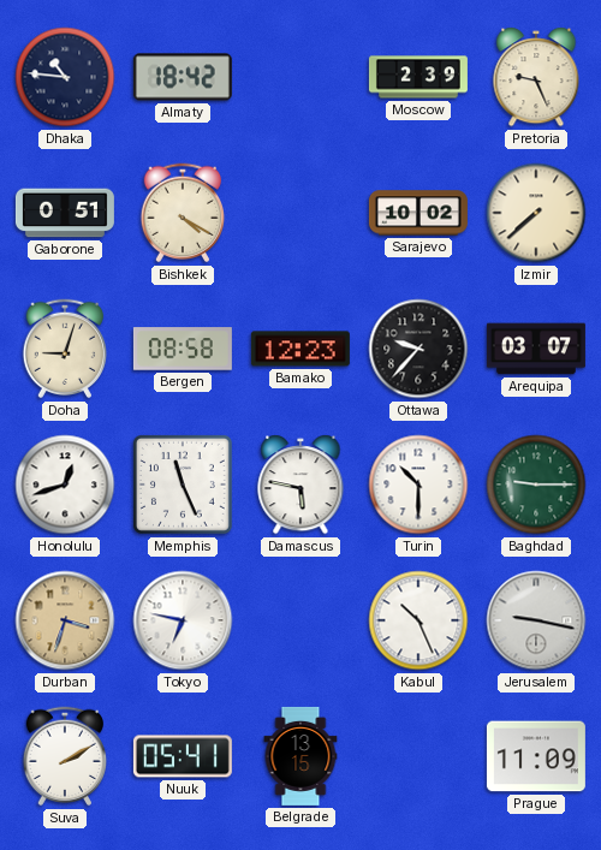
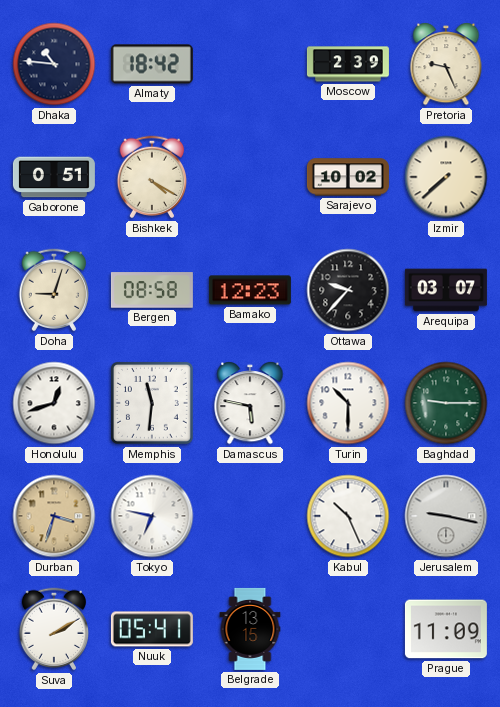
Memphis: 11:26 -> 11:31 (152, 403)
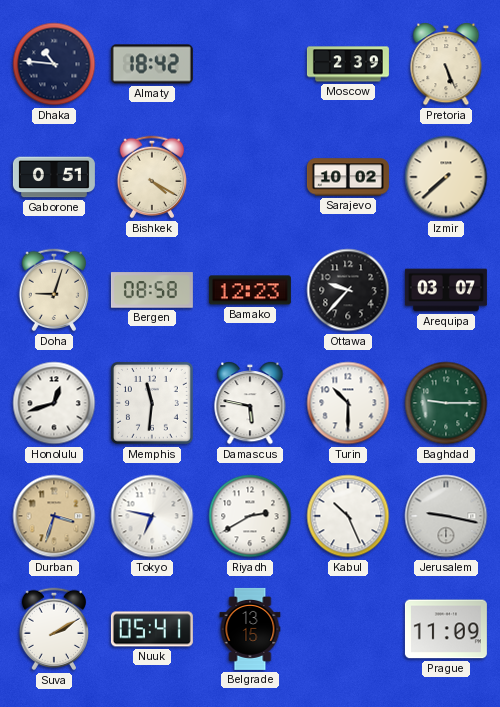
Pretoria: 9:26 -> 5:26 (446, 64)
Riyadh: none -> 2:40 (250, 516)
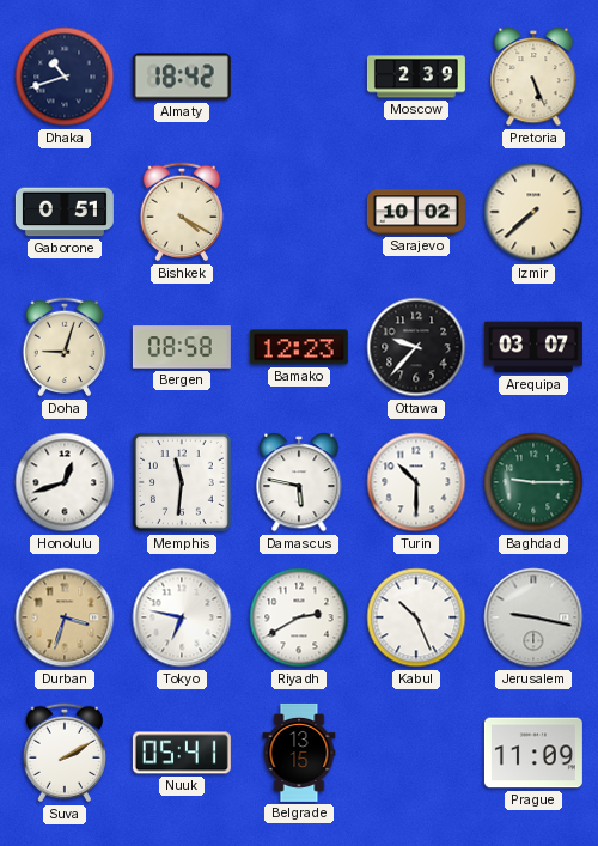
Dhaka: 10:46 -> 10:42 (65, 77)
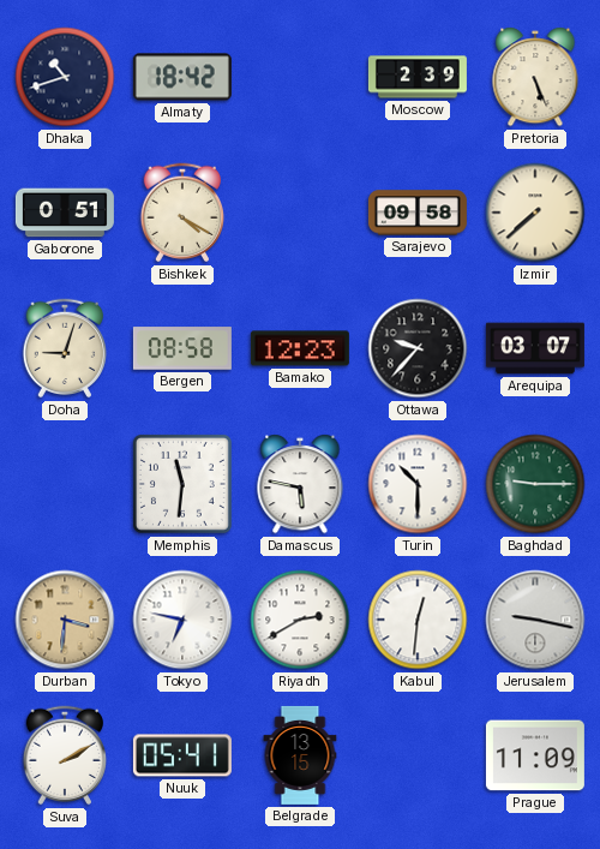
Sarajevo: 10:02 -> 09:58 (418, 213)
Honolulu: 12:42 -> none (65, 482)
Durban: 3:33 -> 3:31 (65, 620)
Kabul: 10:26 -> 12:31 (418, 620)
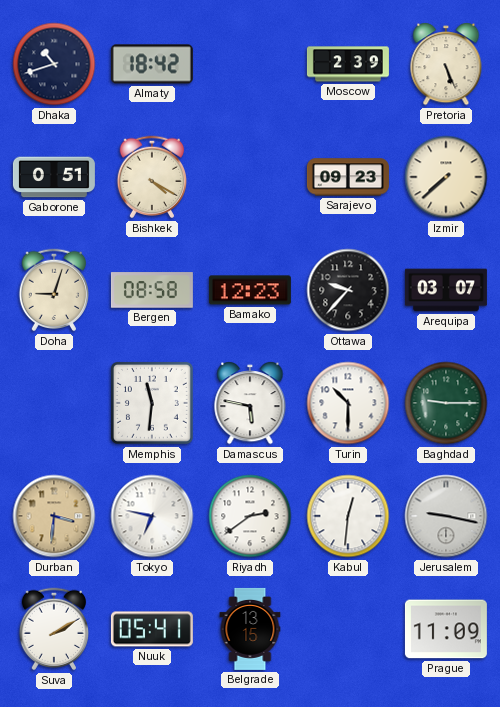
Sarajevo: 09:58 -> 09:23 (348, 177)
Riyadh: 2:40 -> 2:39 (250, 516)
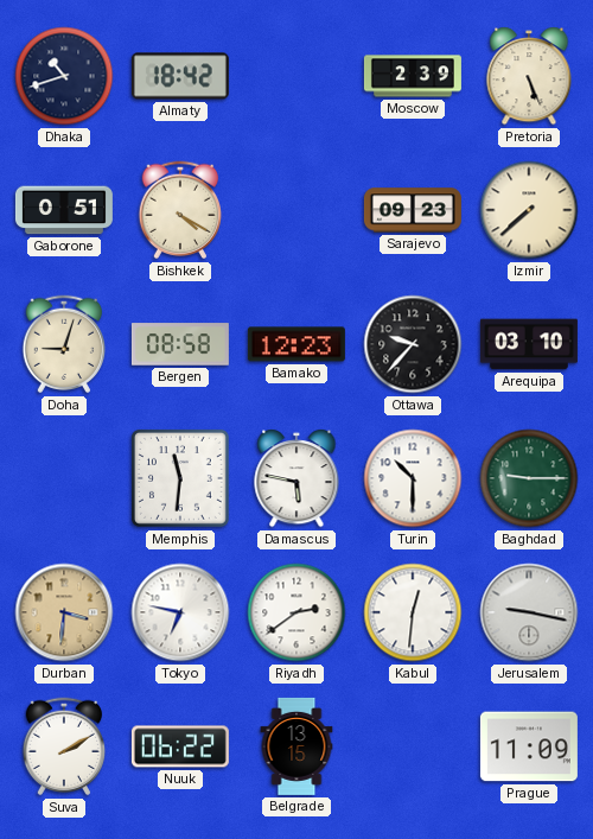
Arequipa: 03:07 -> 03:10 (529, 344)
Nuuk: 05:41 -> 06:22 (180, 746)
